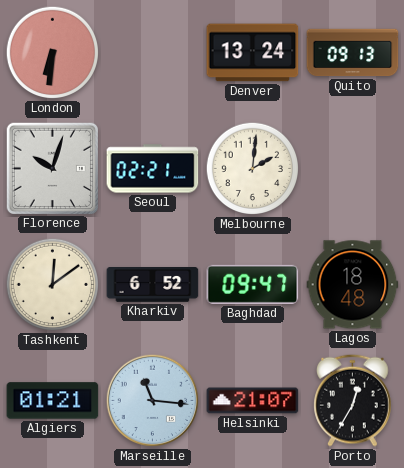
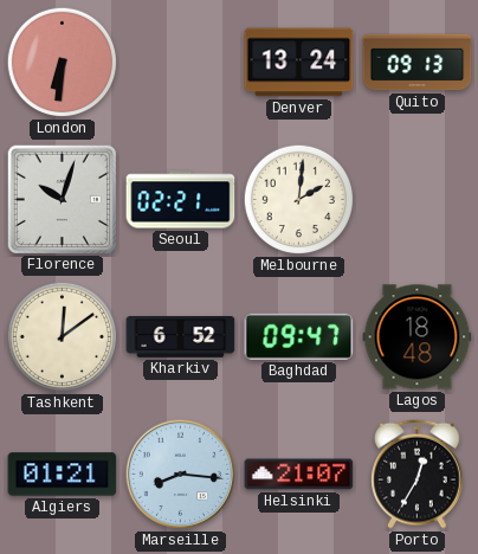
Marseille: 11:16 -> 8:16 (181, 475)
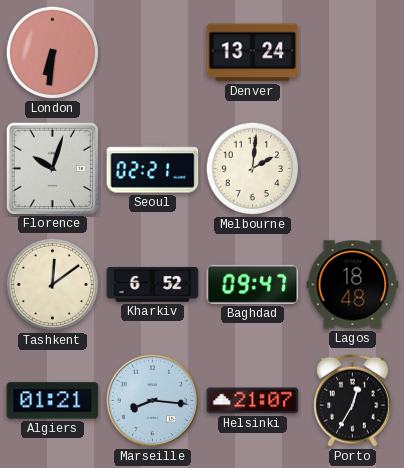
Quito: 09:13 -> none (418, 63)
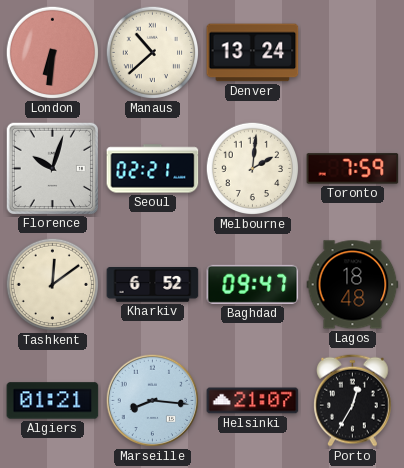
Manaus: none -> 10:38 (153, 53)
Toronto: none -> 7:59 (353, 169)
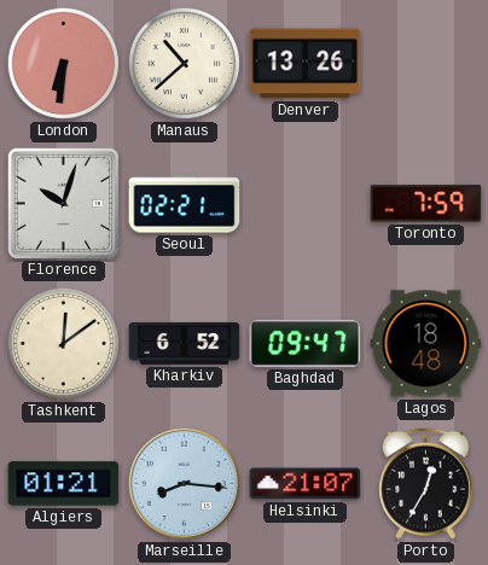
Denver: 13:24 -> 13:26 (306, 64)
Melbourne: 2:01 -> none (253, 169)
